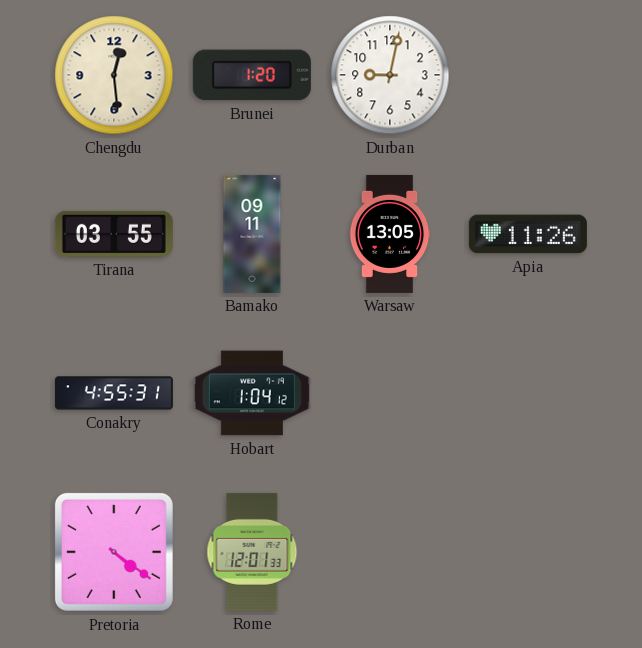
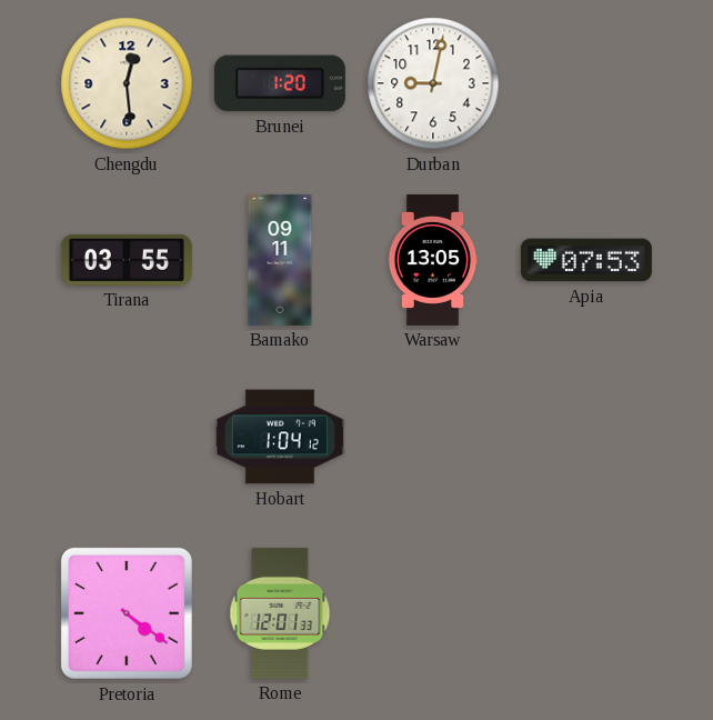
Apia: 11:26 -> 07:53 (586, 260)
Conakry: 4:55 -> none (114, 393)
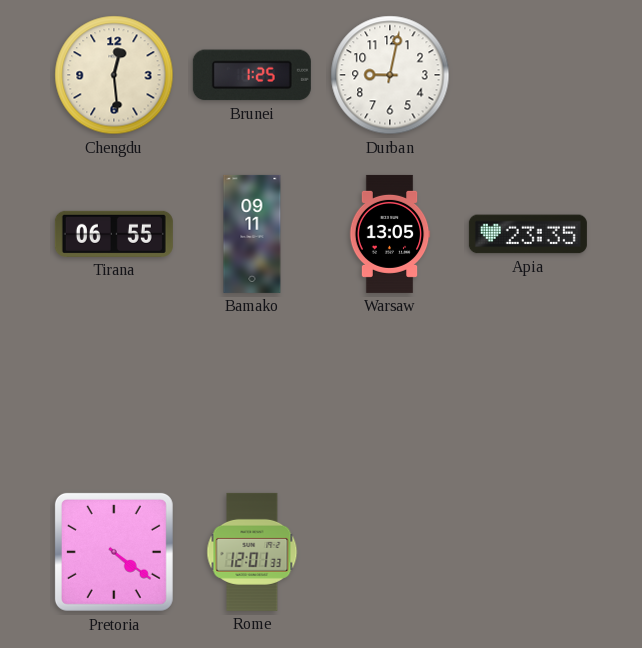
Brunei: 1:20 -> 1:25 (252, 75)
Tirana: 03:55 -> 06:55 (114, 234)
Apia: 07:53 -> 23:35 (528, 234)
Hobart: 1:04 -> none (280, 437)
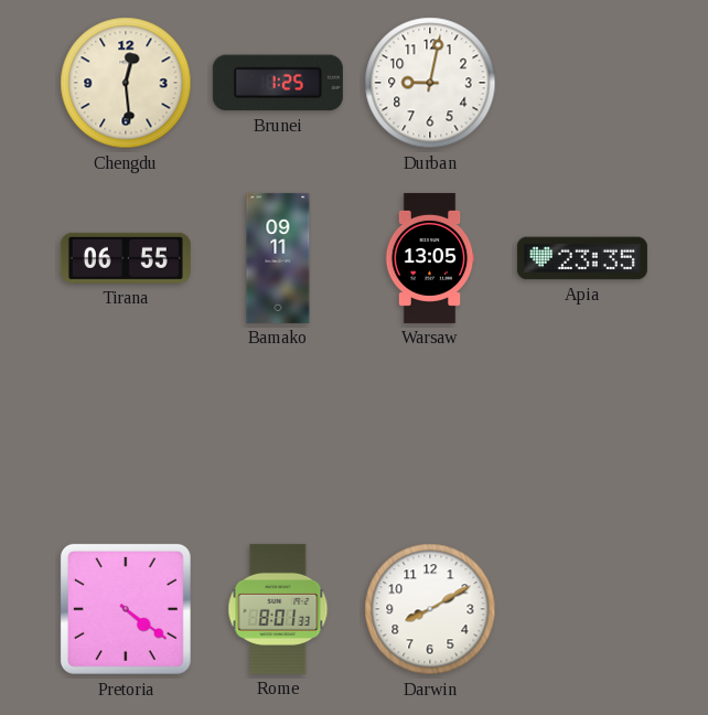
Rome: 12:01 -> 8:01 (278, 609)
Darwin: none -> 8:10 (430, 609)
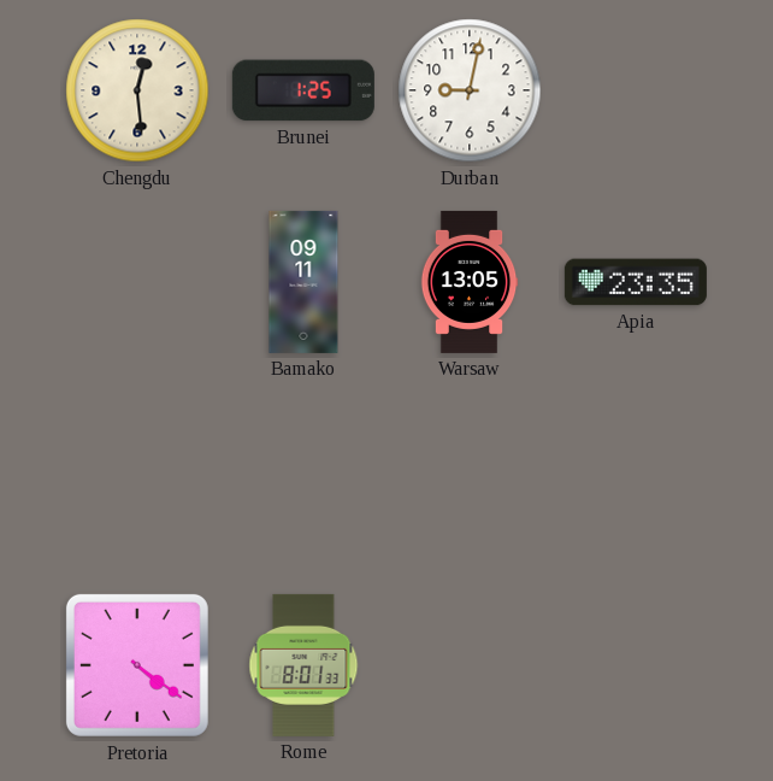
Tirana: 06:55 -> none (126, 258)
Darwin: 8:10 -> none (430, 609)
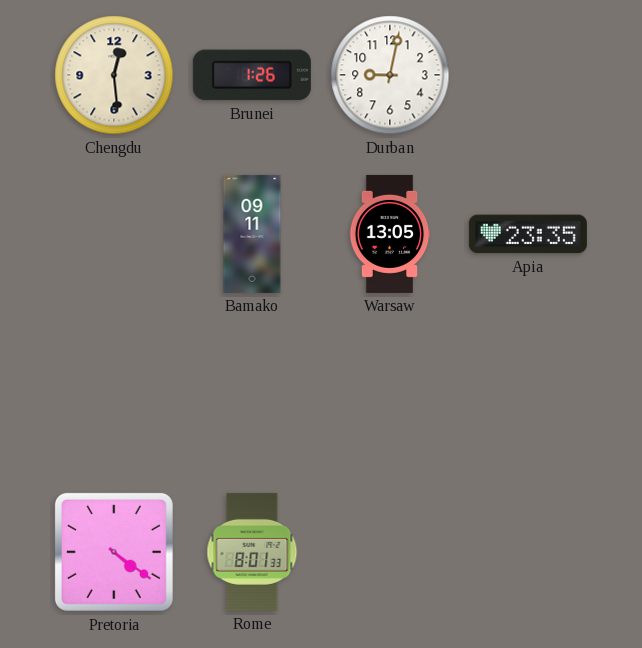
Brunei: 1:25 -> 1:26 (252, 75)
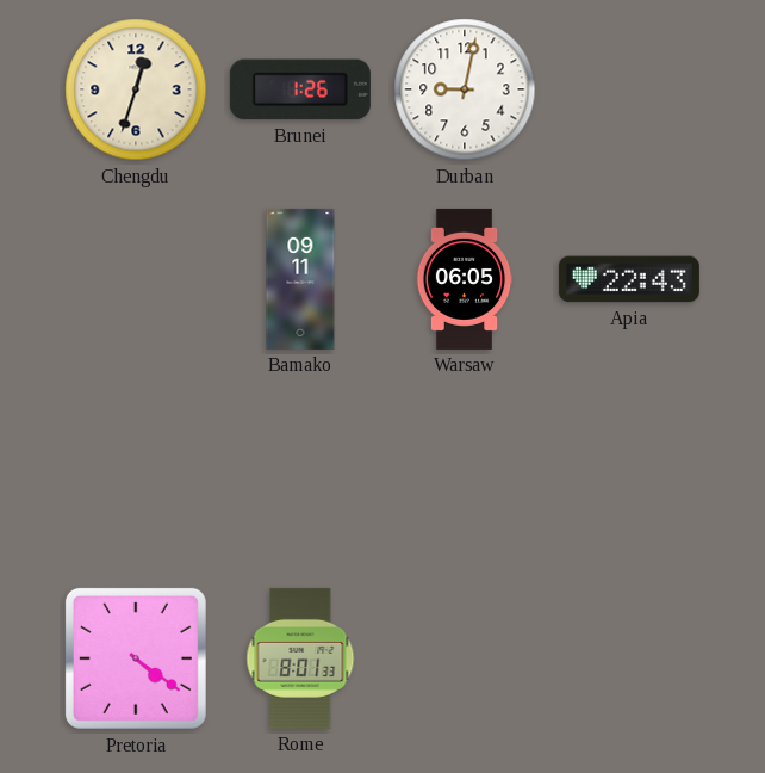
Chengdu: 12:29 -> 12:33 (136, 89)
Warsaw: 13:05 -> 06:05 (465, 279)
Apia: 23:35 -> 22:43 (629, 279)
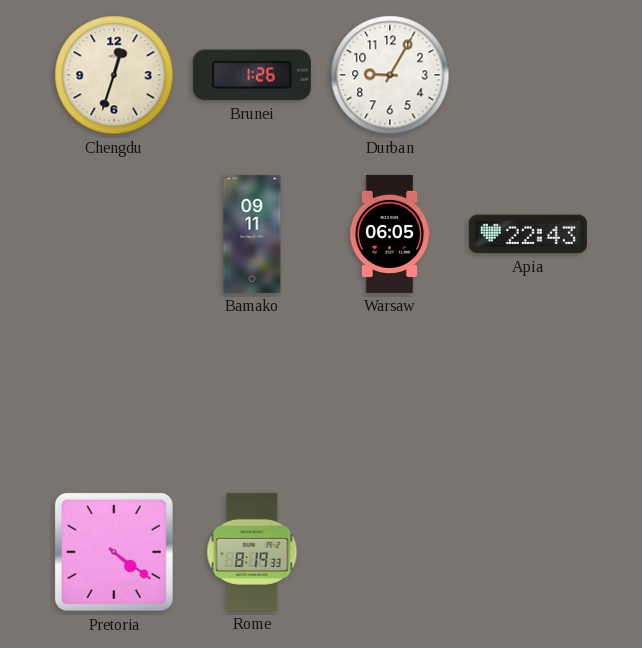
Durban: 9:02 -> 9:05 (390, 75)
Rome: 8:01 -> 8:19 (252, 552)
